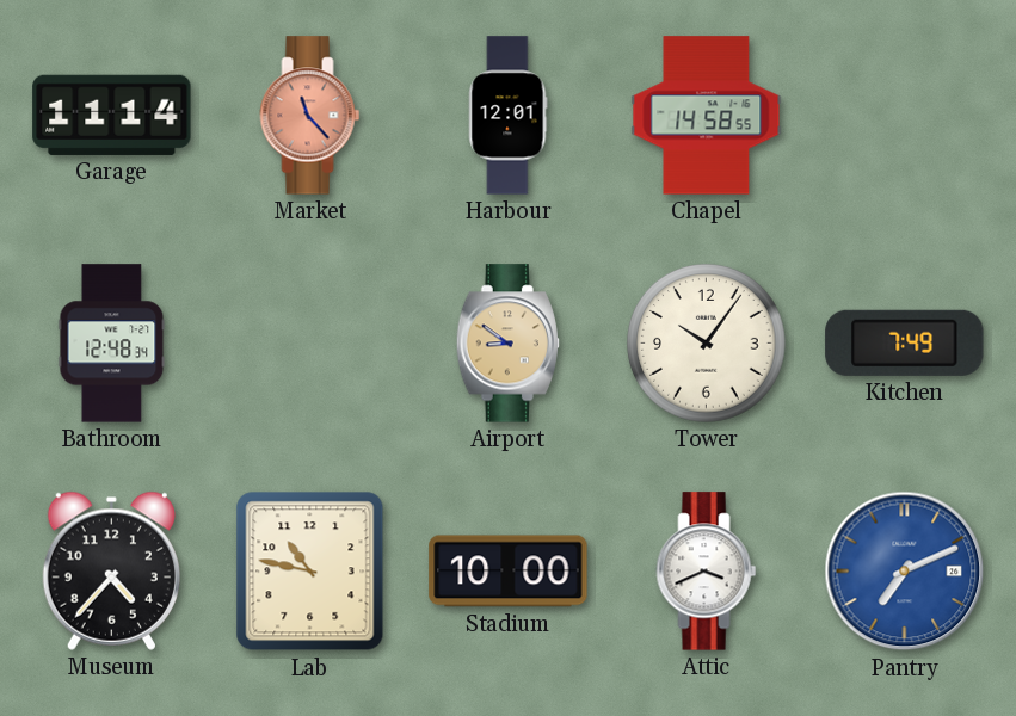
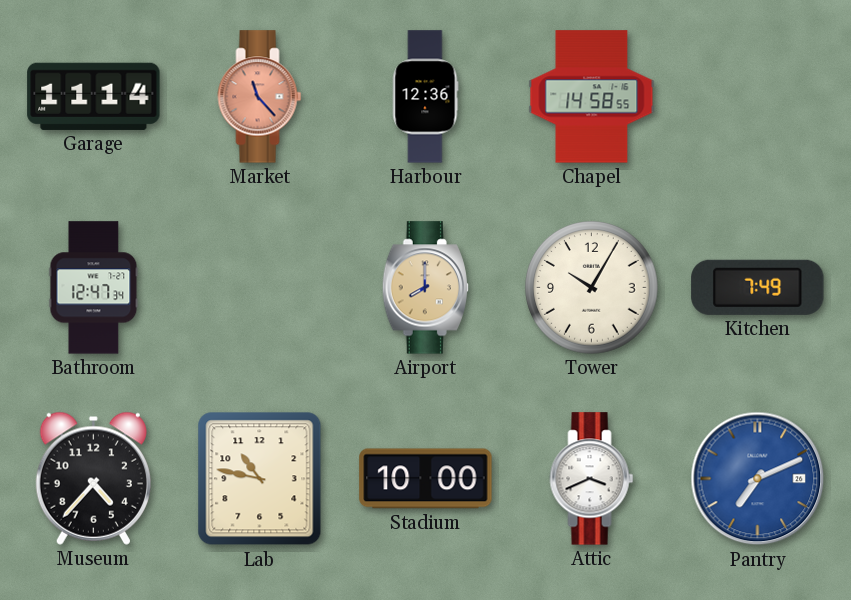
Harbour: 12:01 -> 12:36 (426, 97)
Bathroom: 12:48 -> 12:47 (94, 288)
Airport: 8:51 -> 8:00 (425, 288)
Tower: 10:06 -> 10:05 (592, 288)
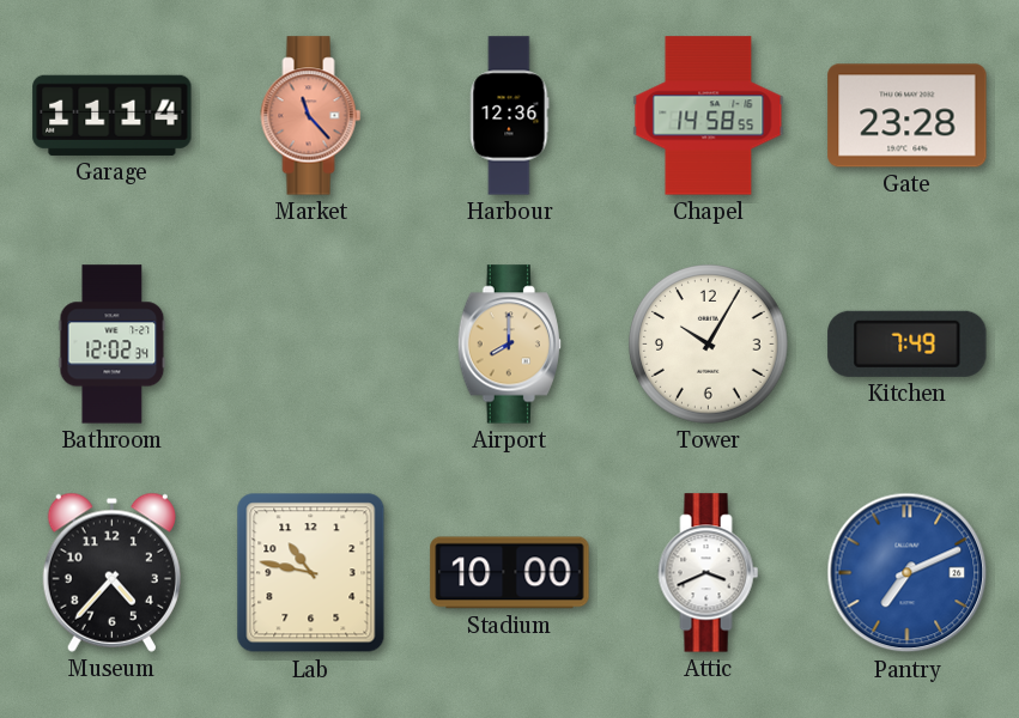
Gate: none -> 23:28 (908, 116)
Bathroom: 12:47 -> 12:02 (113, 345)
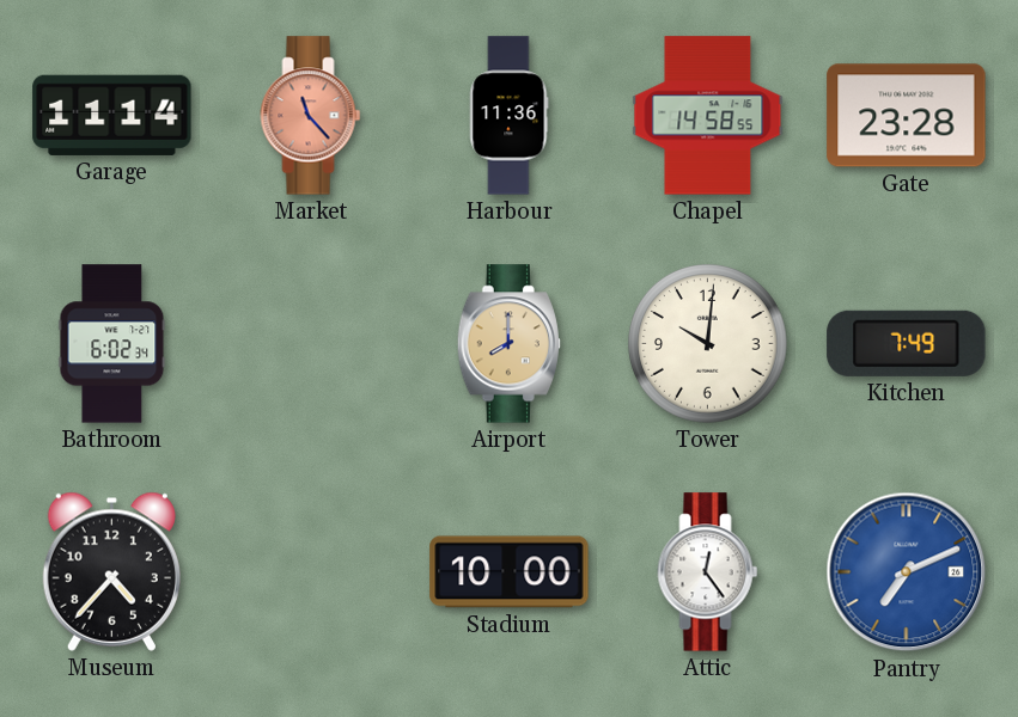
Harbour: 12:36 -> 11:36 (510, 116)
Bathroom: 12:02 -> 6:02 (112, 344)
Tower: 10:05 -> 10:01 (708, 344)
Lab: 10:47 -> none (311, 573)
Attic: 3:41 -> 12:24 (708, 572)
